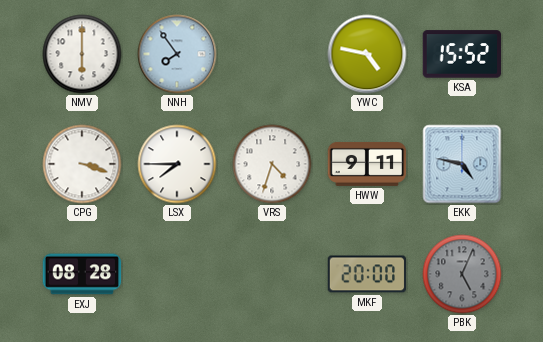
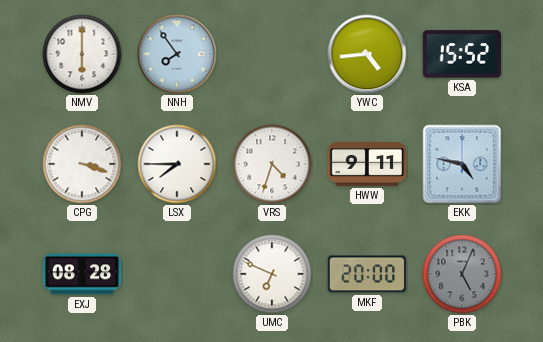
YWC: 4:47 -> 4:44 (367, 54)
UMC: none -> 6:49 (272, 274)
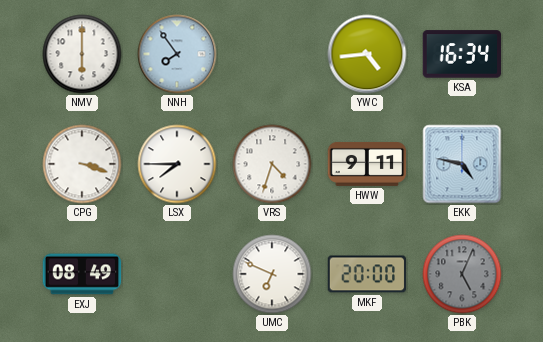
KSA: 15:52 -> 16:34 (462, 54)
EXJ: 08:28 -> 08:49 (82, 274)
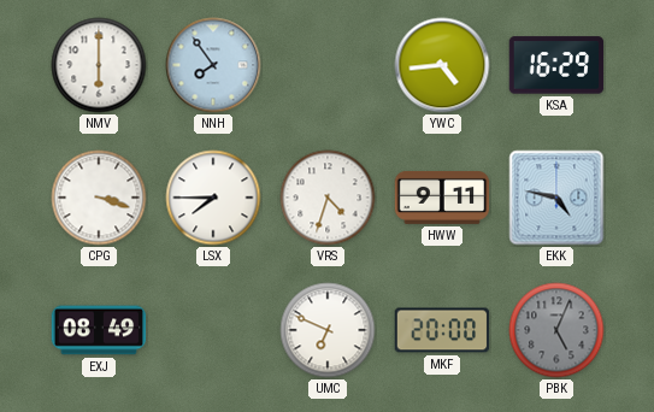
KSA: 16:34 -> 16:29 (556, 65)
